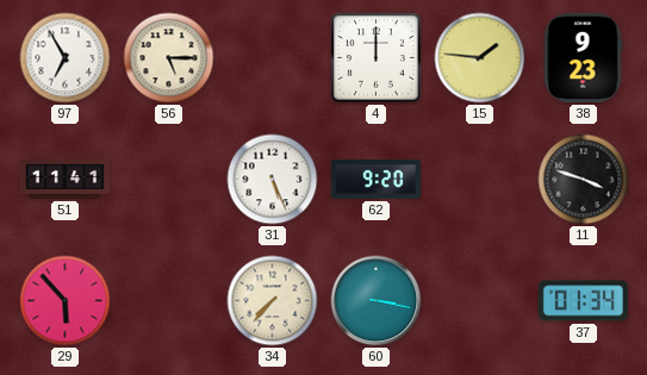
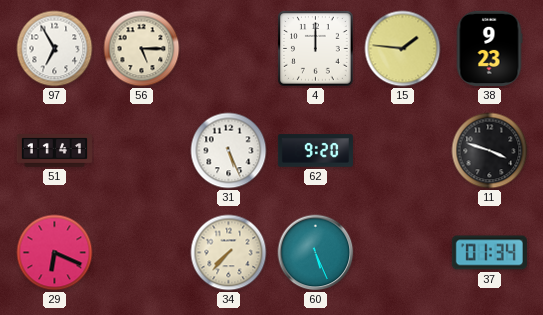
29: 5:53 -> 6:19 (55, 253)
60: 3:17 -> 5:26 (316, 253)
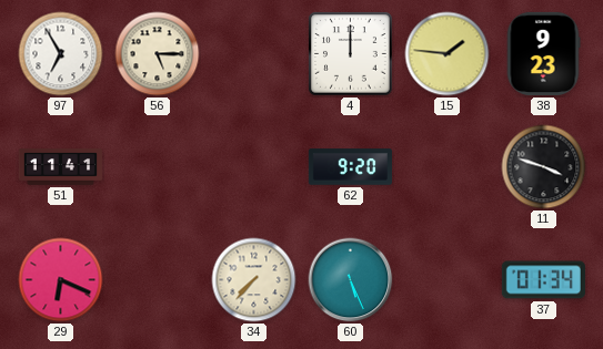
31: 5:26 -> none (229, 151)
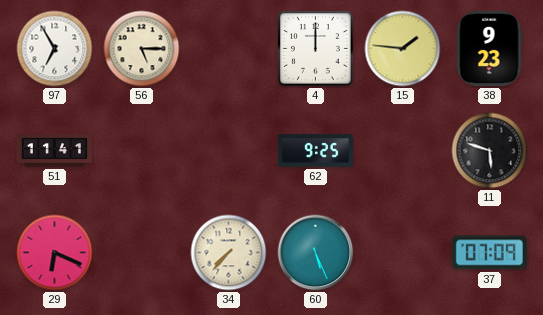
62: 9:20 -> 9:25 (315, 151)
11: 3:48 -> 5:48 (490, 151)
37: 01:34 -> 07:09 (489, 253)
